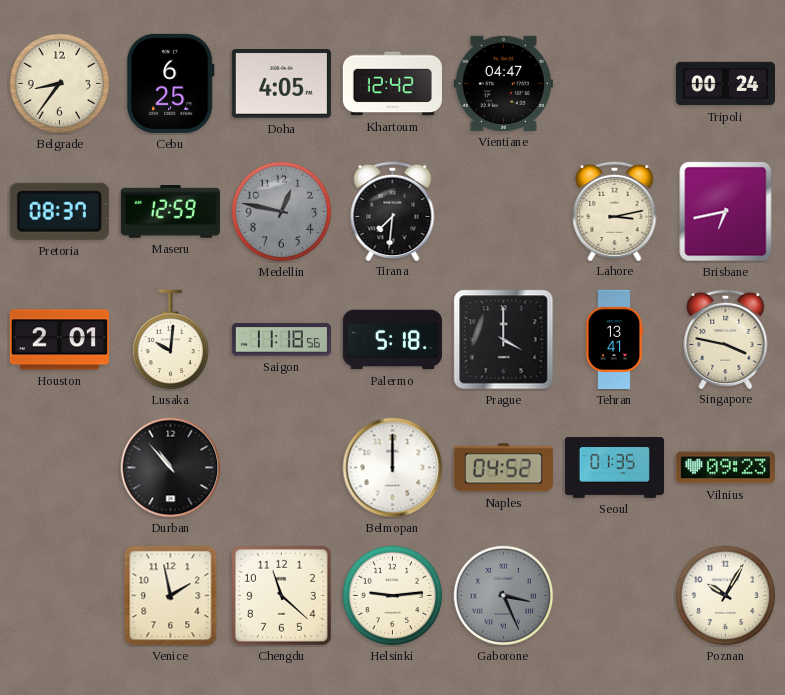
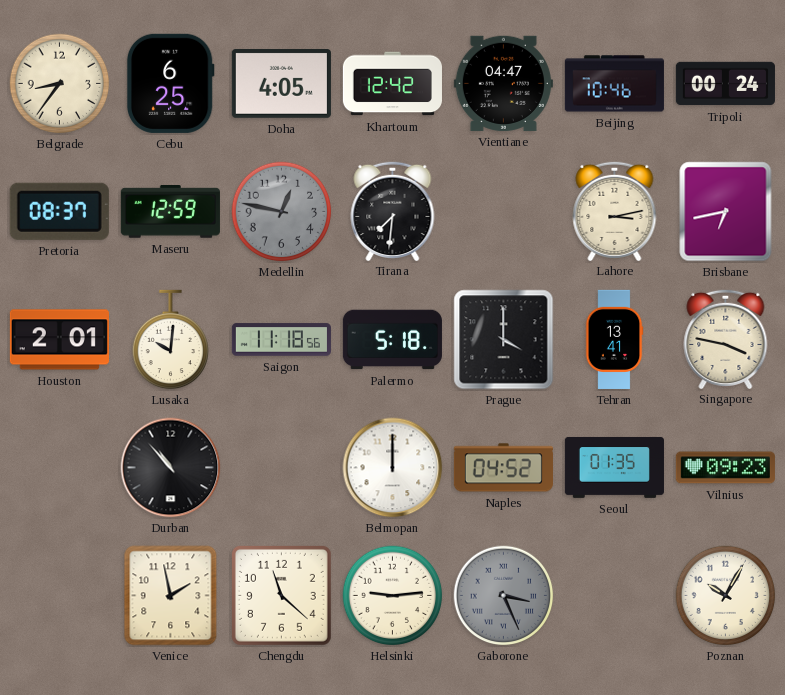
Beijing: none -> 10:46 (614, 84)
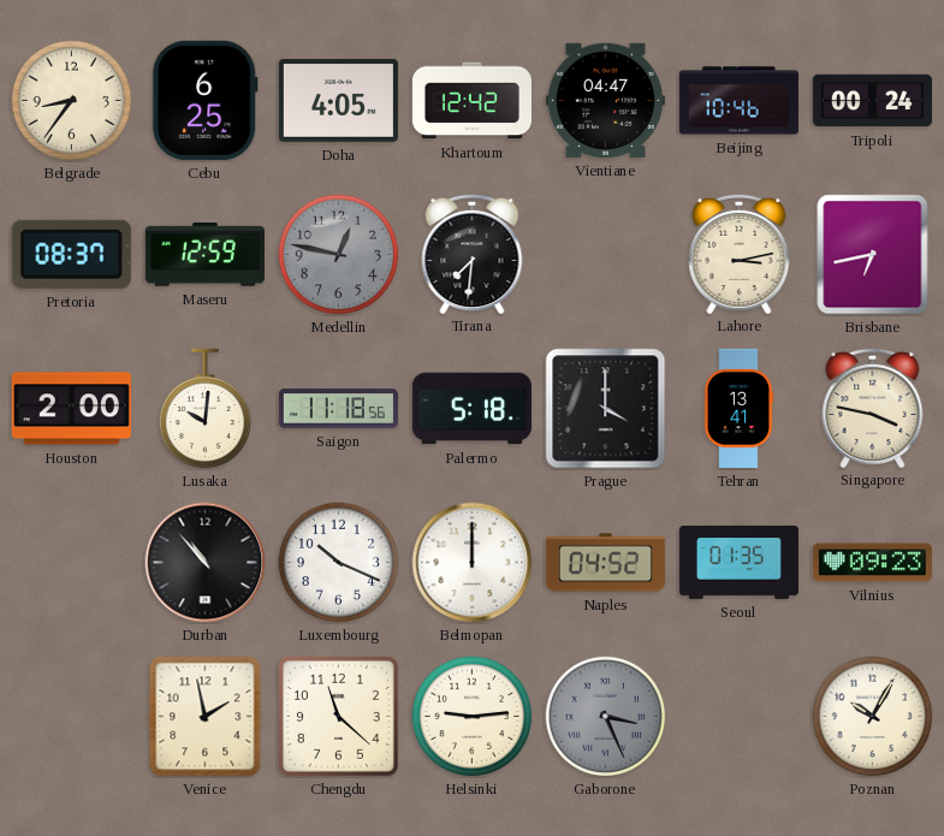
Houston: 2:01 -> 2:00 (71, 409)
Luxembourg: none -> 10:19 (339, 563)
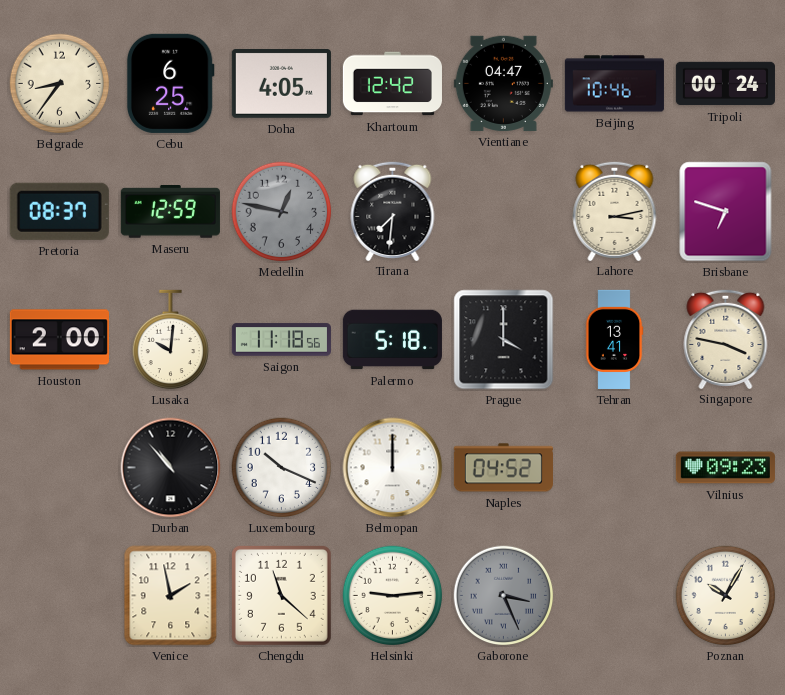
Brisbane: 6:43 -> 6:48 (726, 212)
Seoul: 01:35 -> none (738, 562)
